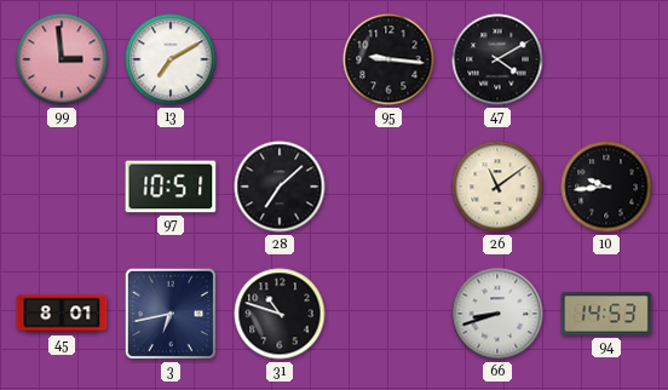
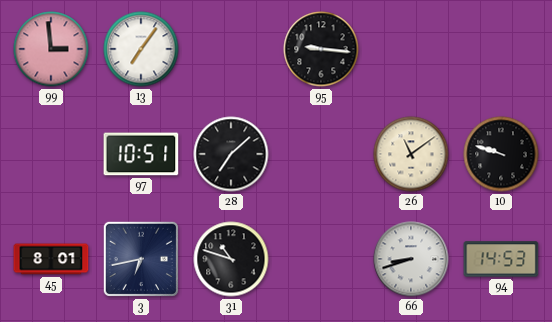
13: 7:10 -> 7:06 (141, 49)
47: 4:10 -> none (497, 59)
10: 9:44 -> 9:48 (501, 154)
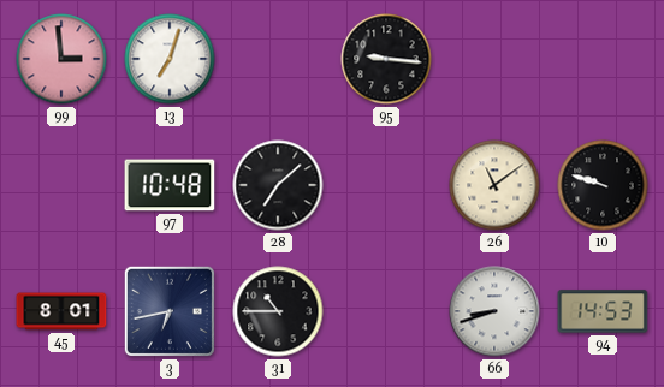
13: 7:06 -> 7:03 (170, 59)
97: 10:51 -> 10:48 (170, 185)
31: 10:48 -> 10:45 (278, 311)
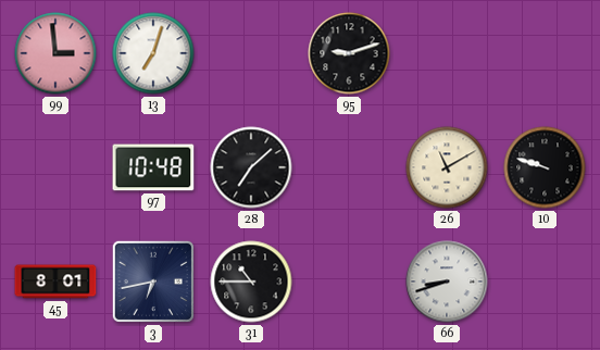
95: 9:16 -> 9:12 (349, 53)
26: 11:09 -> 11:10 (447, 167)
94: 14:53 -> none (603, 311)
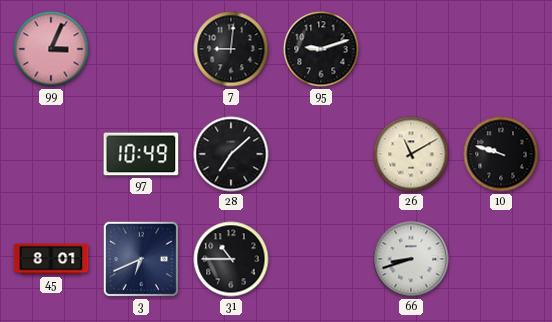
99: 2:59 -> 3:04 (51, 49)
13: 7:03 -> none (153, 53)
7: none -> 9:01 (231, 49)
97: 10:48 -> 10:49 (141, 154)
3: 6:43 -> 6:41 (141, 259)
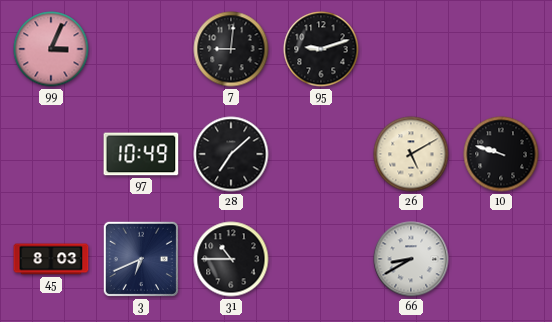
26: 11:10 -> 5:10 (411, 154)
45: 8:01 -> 8:03 (51, 259)
66: 8:42 -> 8:40 (411, 259)
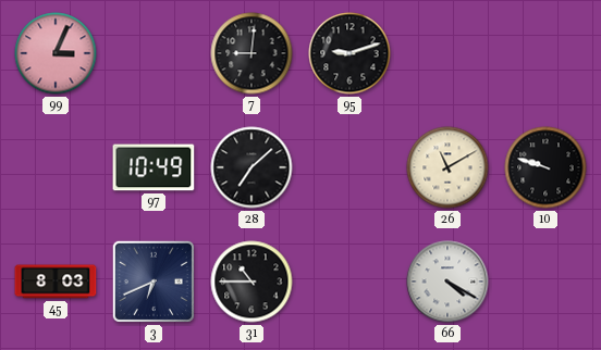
26: 5:10 -> 11:10 (447, 167)
66: 8:40 -> 4:20 (447, 282)
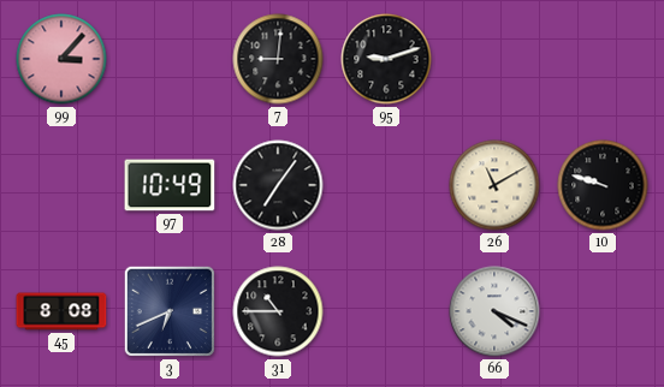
99: 3:04 -> 3:07 (61, 59)
28: 7:08 -> 7:06 (278, 185)
45: 8:03 -> 8:08 (61, 311)
66: 4:20 -> 4:19 (494, 311)
